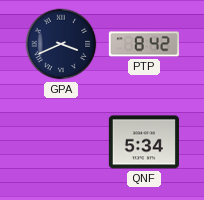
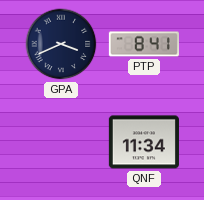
PTP: 8:42 -> 8:41 (144, 44)
QNF: 5:34 -> 11:34 (144, 142)
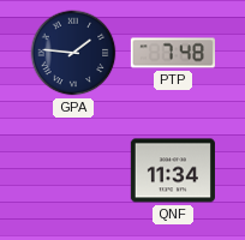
GPA: 3:41 -> 1:46 (73, 53)
PTP: 8:41 -> 7:48 (173, 53)
